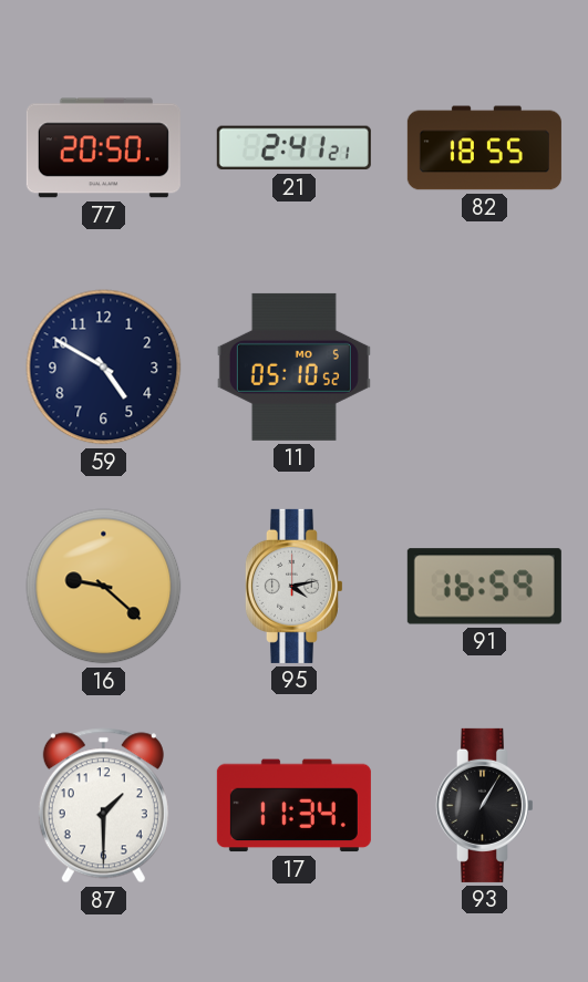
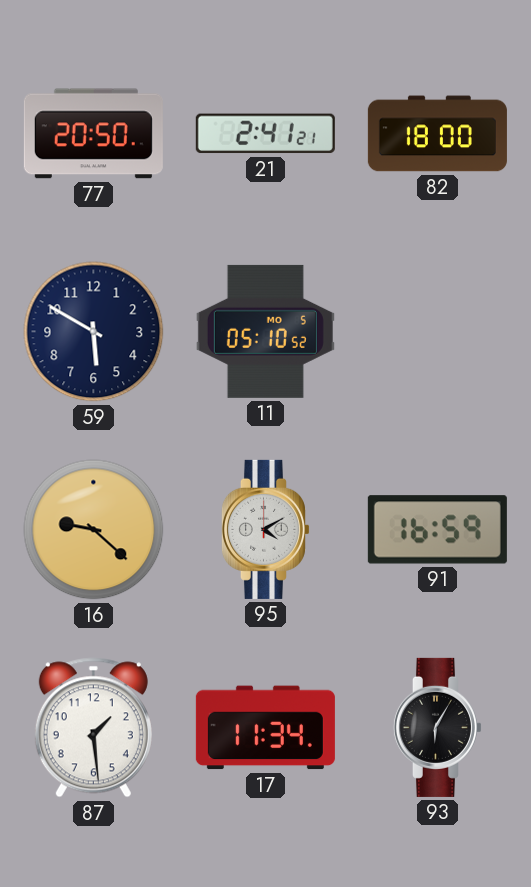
82: 18:55 -> 18:00 (437, 134)
59: 4:50 -> 5:50 (94, 332)
95: 4:13 -> 4:10 (265, 529)
87: 1:30 -> 1:29 (93, 728)
93: 1:05 -> 6:05 (437, 727)
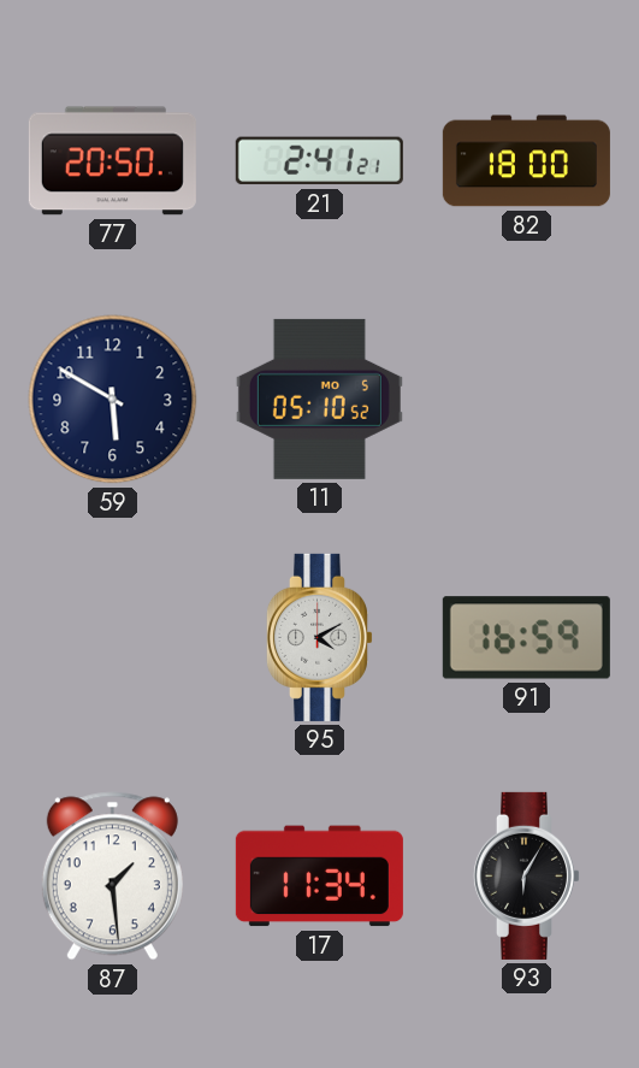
16: 9:22 -> none (94, 530)
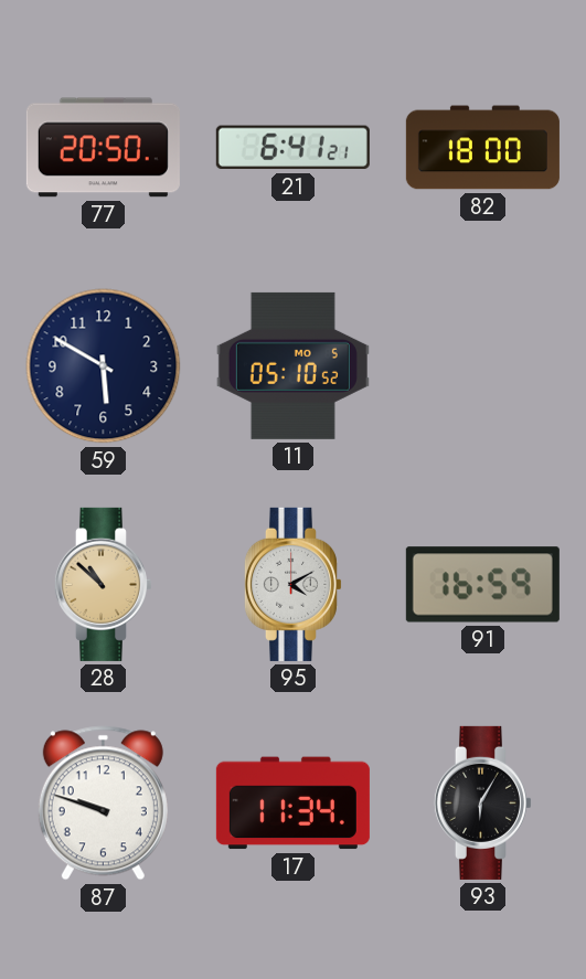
21: 2:41 -> 6:41 (292, 148)
28: none -> 10:52 (103, 584)
87: 1:29 -> 9:48 (103, 804)
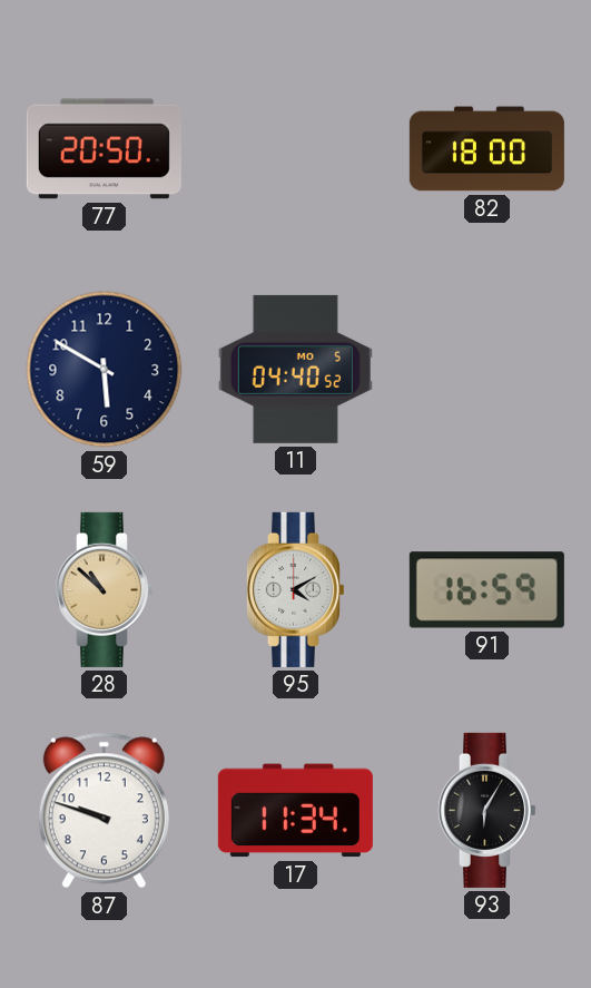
21: 6:41 -> none (292, 148)
11: 05:10 -> 04:40 (295, 369)
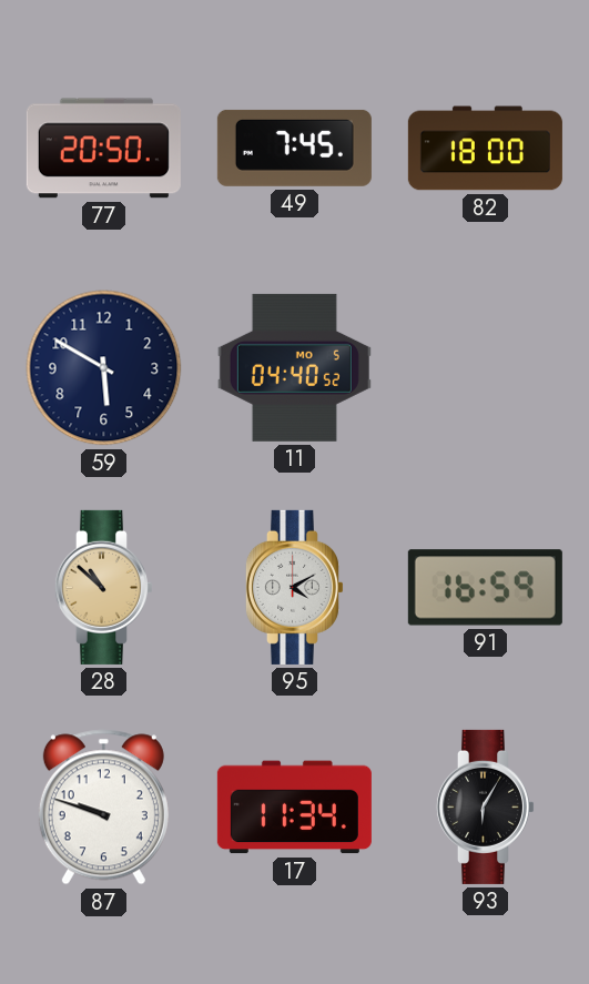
49: none -> 7:45 (294, 148)
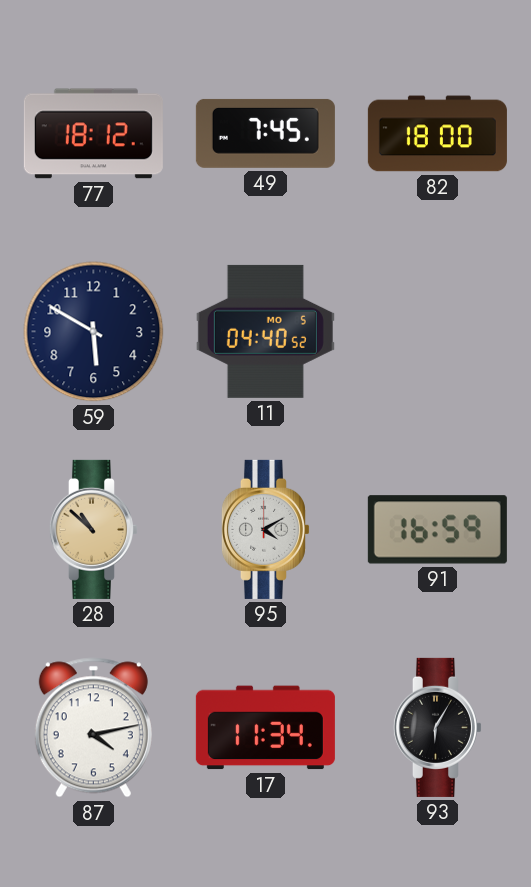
77: 20:50 -> 18:12 (93, 134)
87: 9:48 -> 4:13 (93, 728)
